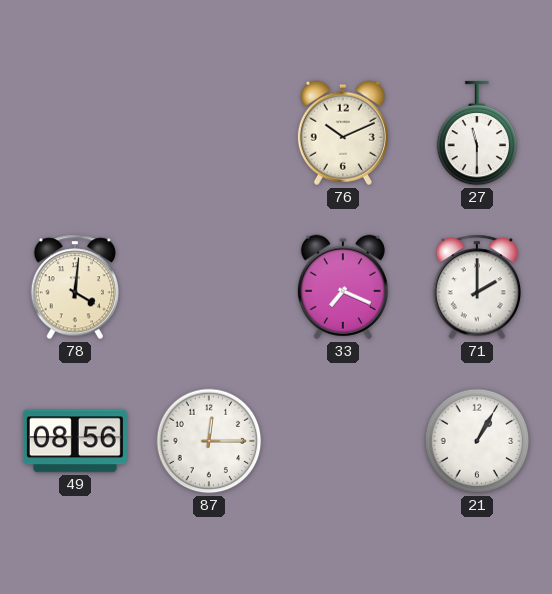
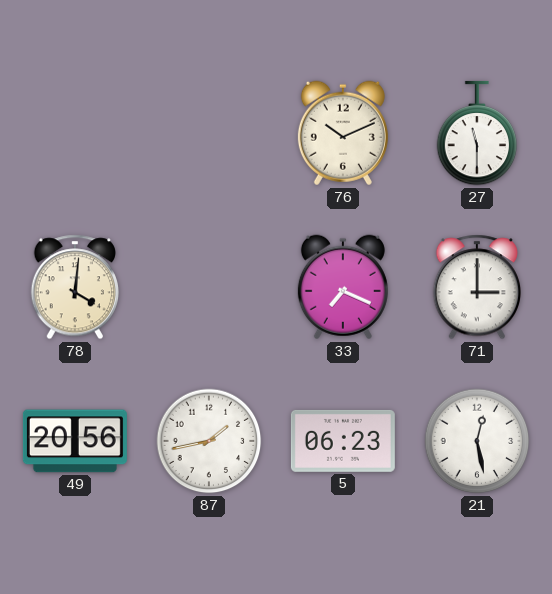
71: 2:00 -> 3:00 (476, 287)
49: 08:56 -> 20:56 (75, 441)
87: 12:15 -> 1:43 (209, 441)
5: none -> 06:23 (343, 441)
21: 1:05 -> 12:28 (477, 441)
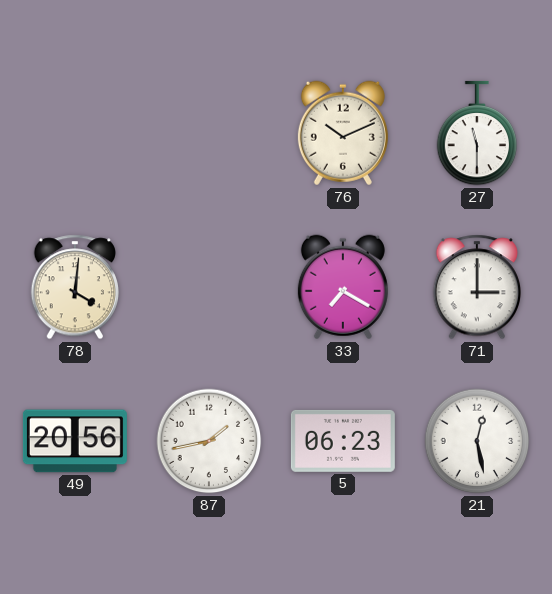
33: 7:19 -> 7:20 (343, 287)
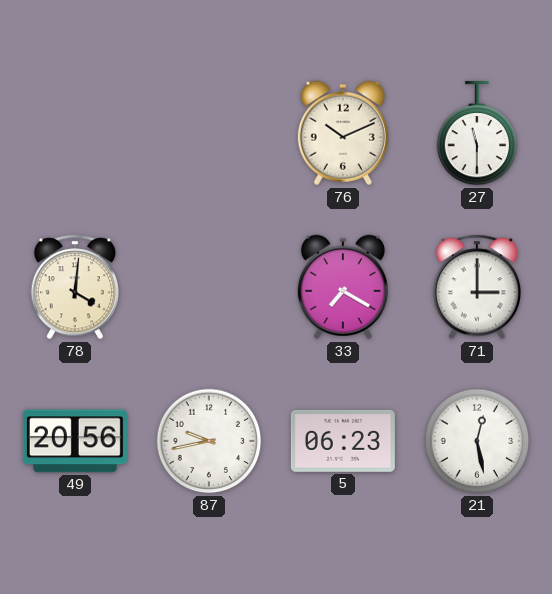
87: 1:43 -> 9:43 (209, 441)
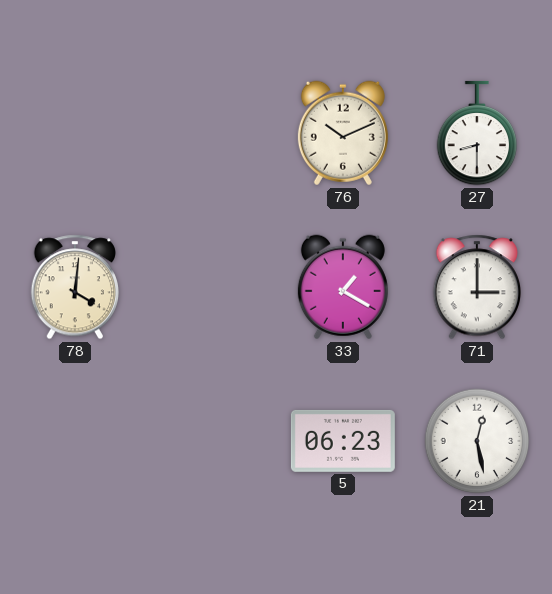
27: 11:30 -> 8:30 (477, 133)
33: 7:20 -> 1:20 (343, 287)
49: 20:56 -> none (75, 441)
87: 9:43 -> none (209, 441)
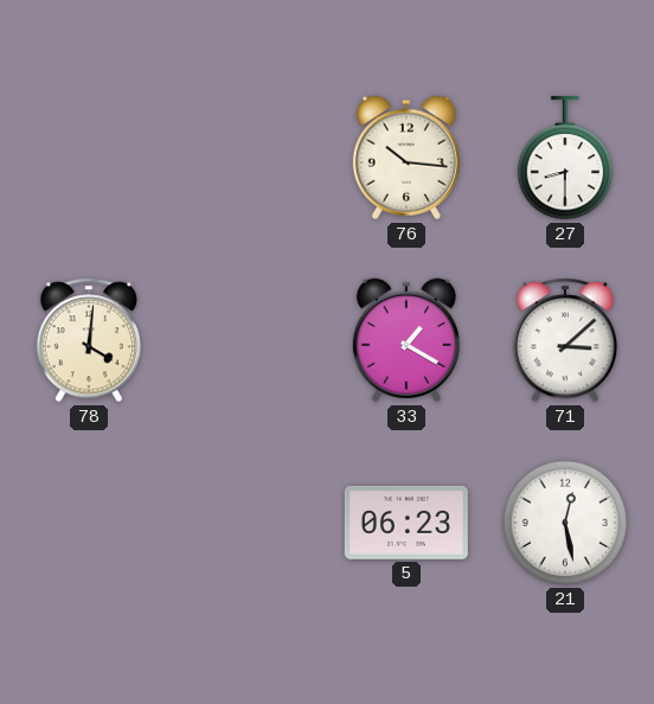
76: 10:11 -> 10:16 (406, 158)
71: 3:00 -> 3:08 (564, 340)
